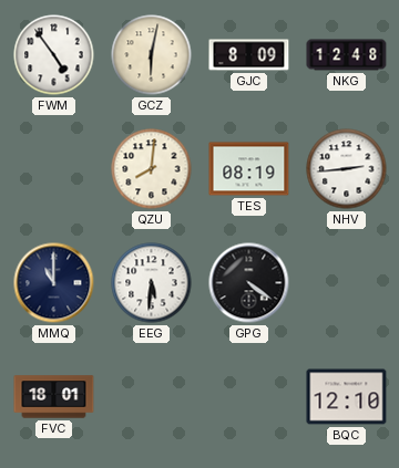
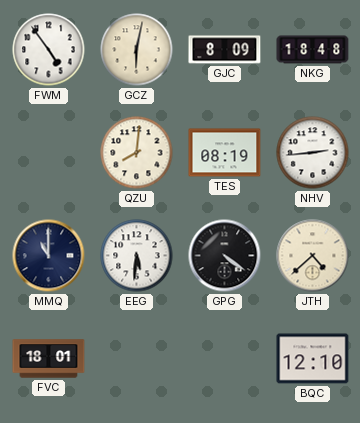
NKG: 12:48 -> 18:48 (313, 50)
JTH: none -> 4:38 (313, 256)
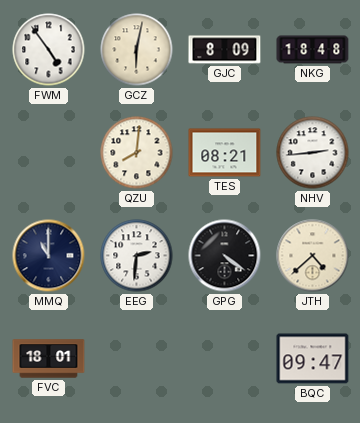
TES: 08:19 -> 08:21 (225, 153)
EEG: 5:31 -> 2:31 (137, 256)
BQC: 12:10 -> 09:47 (313, 359)
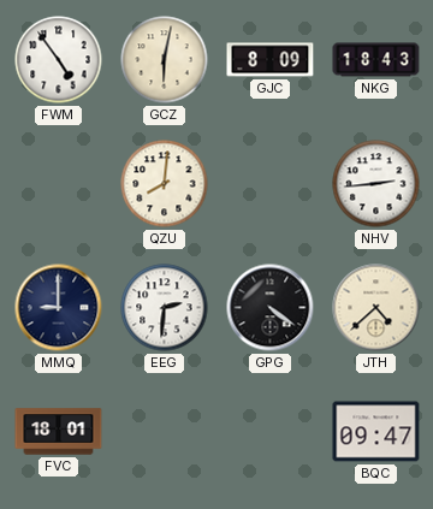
NKG: 18:48 -> 18:43 (376, 60)
TES: 08:21 -> none (225, 153)
MMQ: 11:00 -> 9:00 (59, 308)
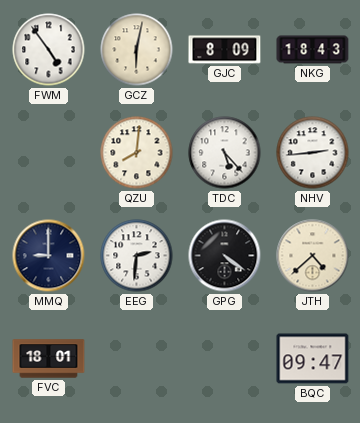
TDC: none -> 5:23 (225, 153)
